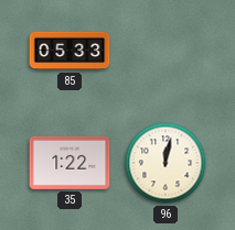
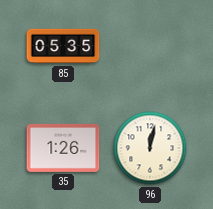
85: 05:33 -> 05:35 (63, 46)
35: 1:22 -> 1:26 (63, 148)
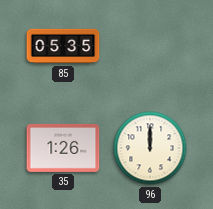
96: 12:02 -> 12:00 (150, 148)
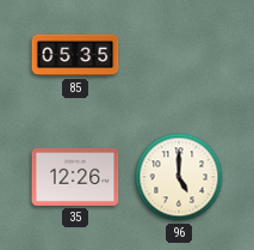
35: 1:26 -> 12:26 (75, 177)
96: 12:00 -> 5:00 (179, 177)
